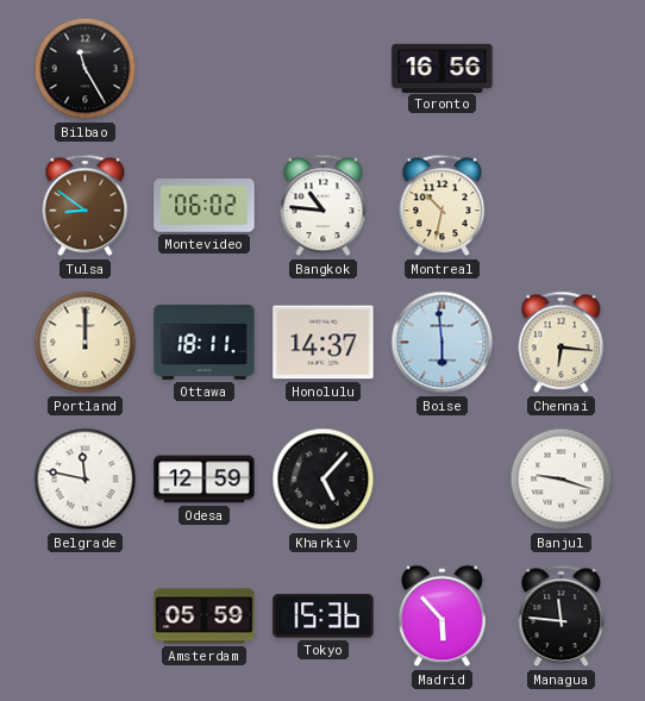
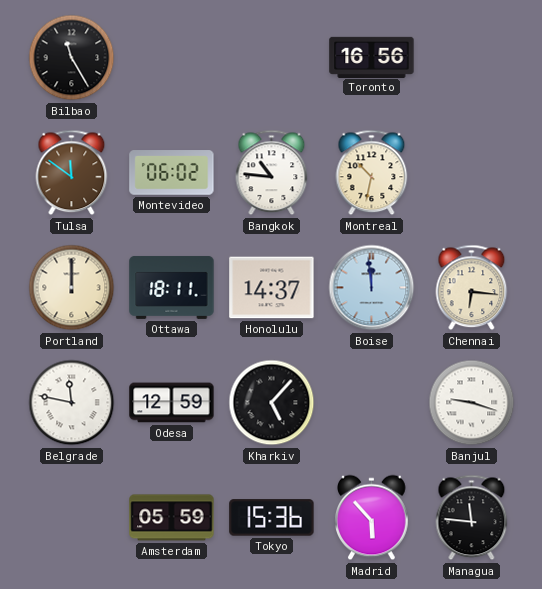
Tulsa: 8:51 -> 11:51 (72, 173)
Boise: 5:59 -> 11:59 (372, 288)
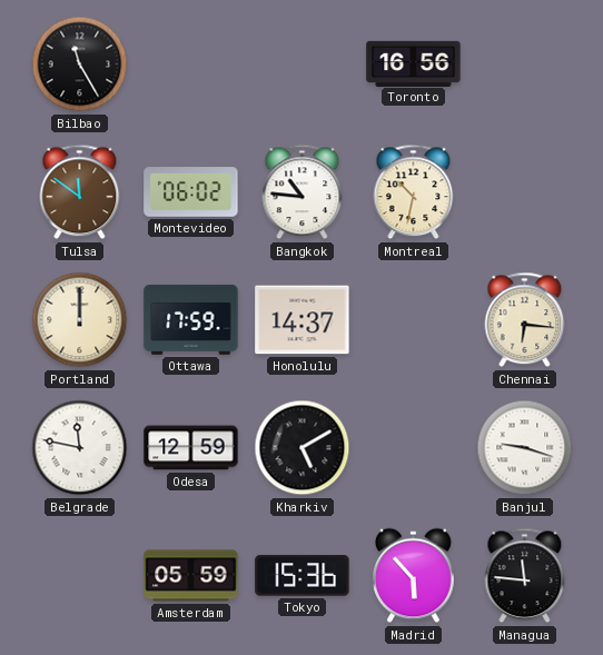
Ottawa: 18:11 -> 17:59 (191, 319)
Boise: 11:59 -> none (372, 288)
Kharkiv: 5:07 -> 5:10 (303, 448)
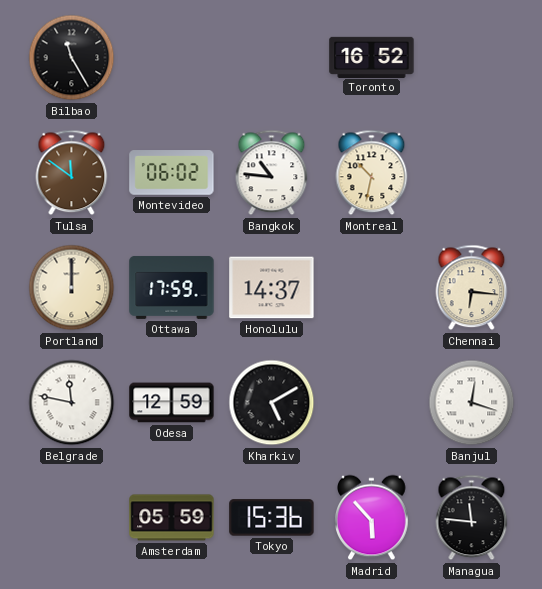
Toronto: 16:56 -> 16:52 (372, 57)
Banjul: 9:18 -> 12:18 (472, 403)
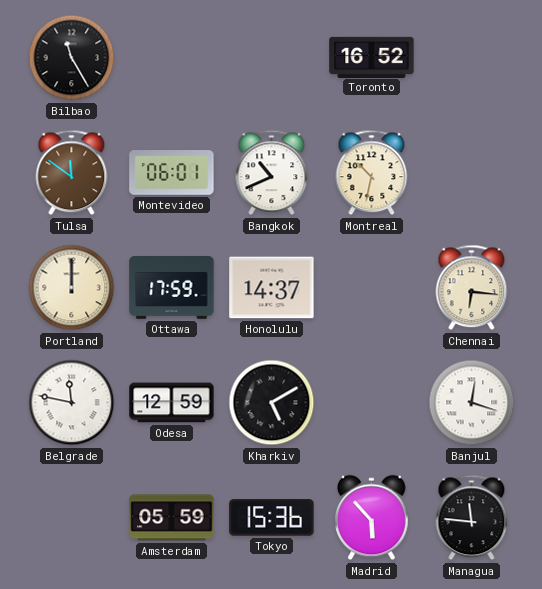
Montevideo: 06:02 -> 06:01 (172, 173)
Bangkok: 10:46 -> 10:41 (272, 173)
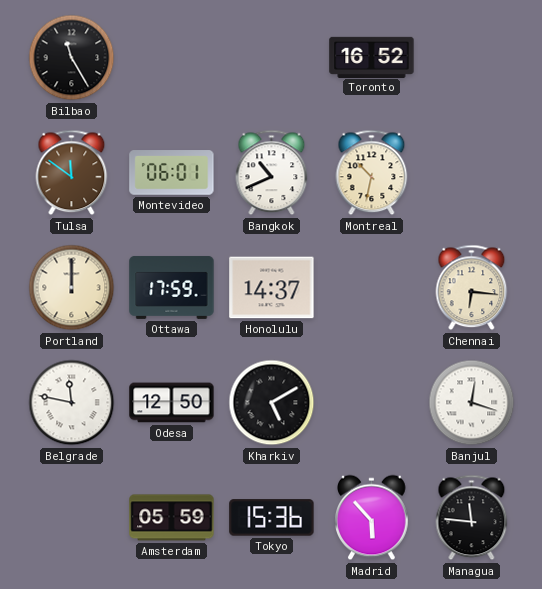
Odesa: 12:59 -> 12:50 (172, 403)
